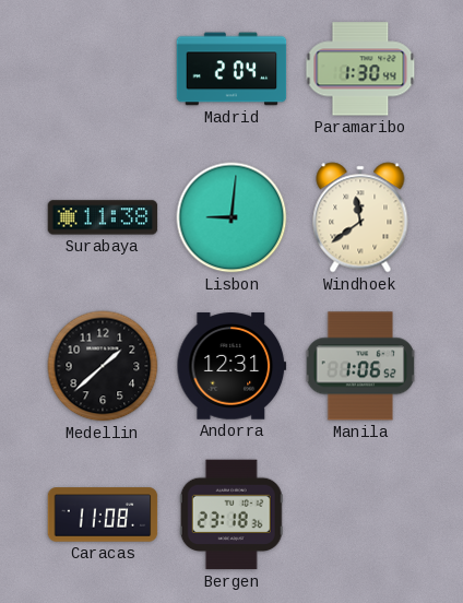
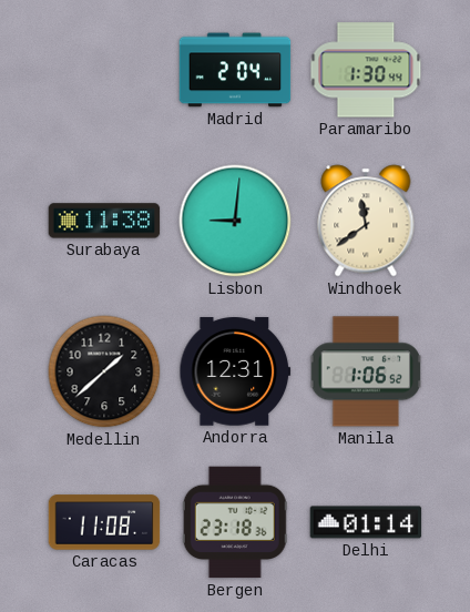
Delhi: none -> 01:14 (366, 522)
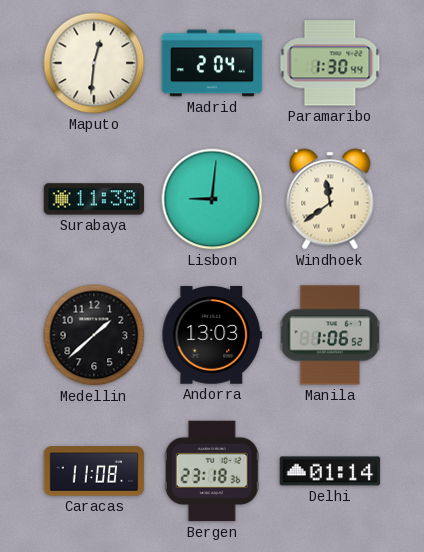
Maputo: none -> 12:31 (94, 63)
Andorra: 12:31 -> 13:03 (212, 335)
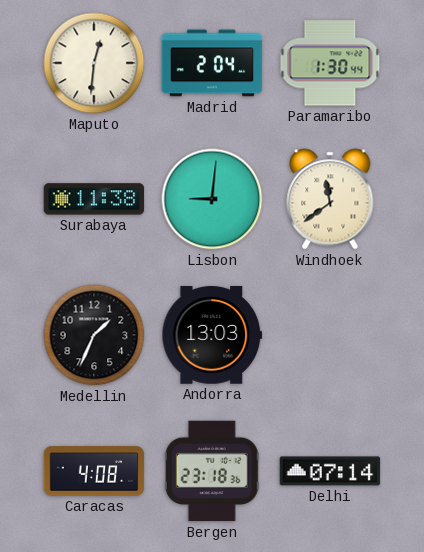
Medellin: 1:38 -> 1:34 (94, 335)
Manila: 1:06 -> none (330, 335)
Caracas: 11:08 -> 4:08 (94, 471)
Delhi: 01:14 -> 07:14 (330, 471)
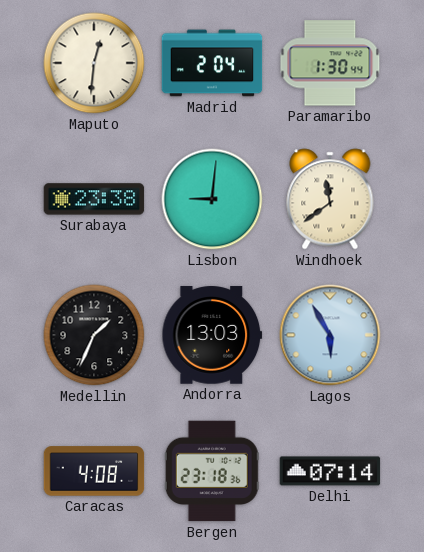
Surabaya: 11:38 -> 23:38 (94, 199)
Lagos: none -> 5:55 (330, 335)
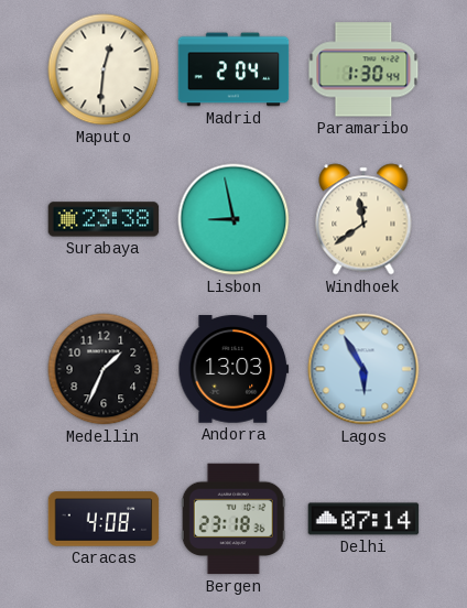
Lisbon: 9:01 -> 8:58 (233, 219)
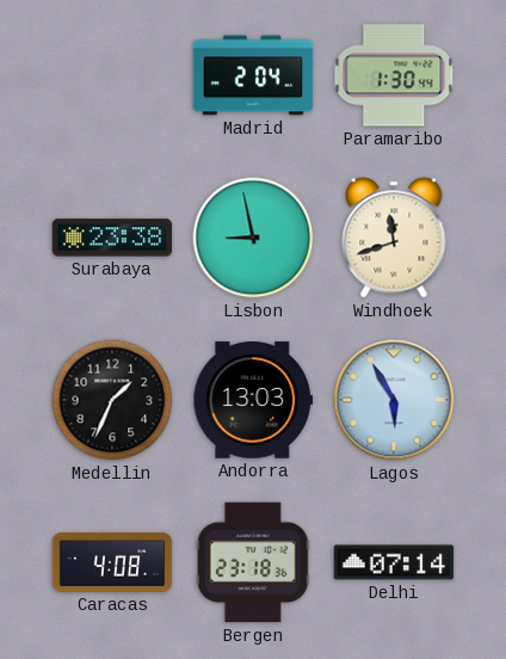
Maputo: 12:31 -> none (104, 69)
Windhoek: 11:39 -> 11:42 (394, 238)
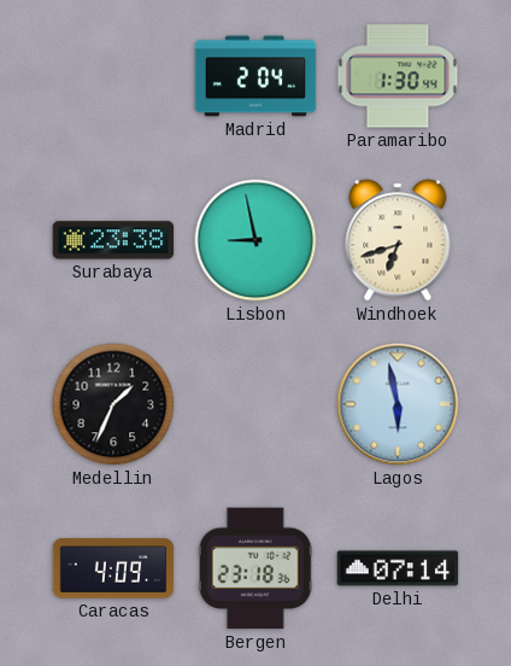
Windhoek: 11:42 -> 6:42 (398, 240)
Andorra: 13:03 -> none (253, 400)
Lagos: 5:55 -> 5:58 (398, 404)
Caracas: 4:08 -> 4:09 (113, 568)
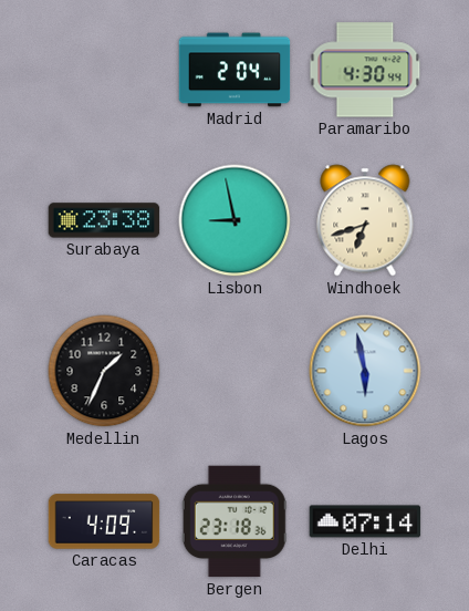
Paramaribo: 1:30 -> 4:30 (365, 70)
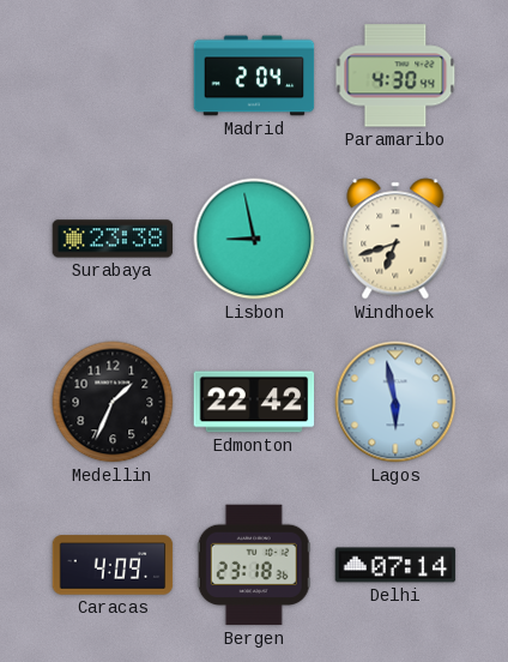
Edmonton: none -> 22:42 (254, 402)
